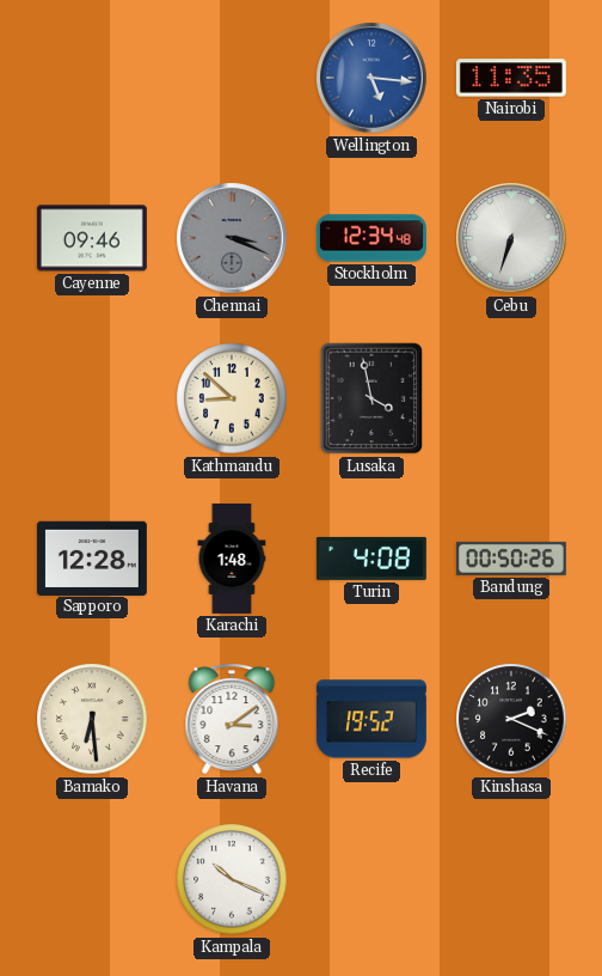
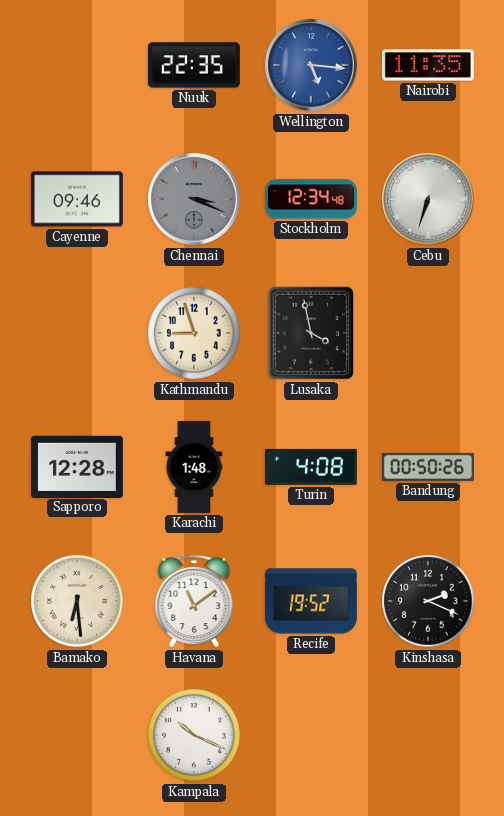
Nuuk: none -> 22:35 (194, 65)
Kathmandu: 8:52 -> 8:57 (194, 333)
Havana: 3:09 -> 11:09 (194, 601)
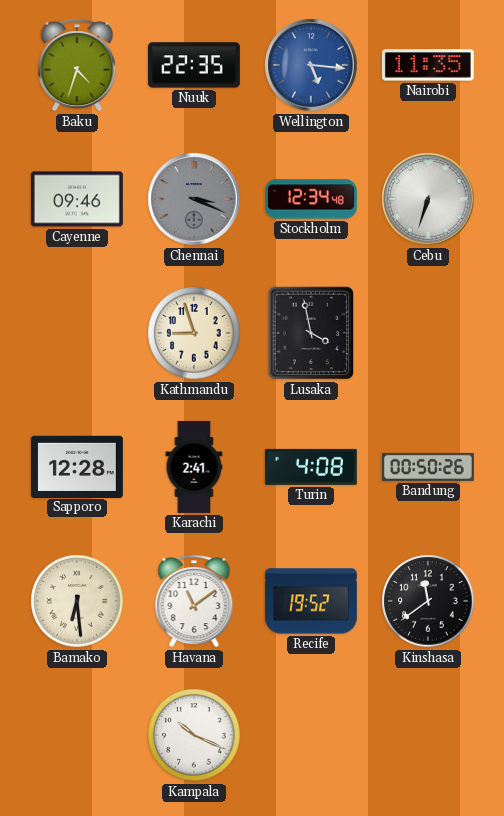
Baku: none -> 4:33 (77, 65)
Karachi: 1:48 -> 2:41 (194, 467)
Kinshasa: 2:19 -> 11:39 (428, 601)
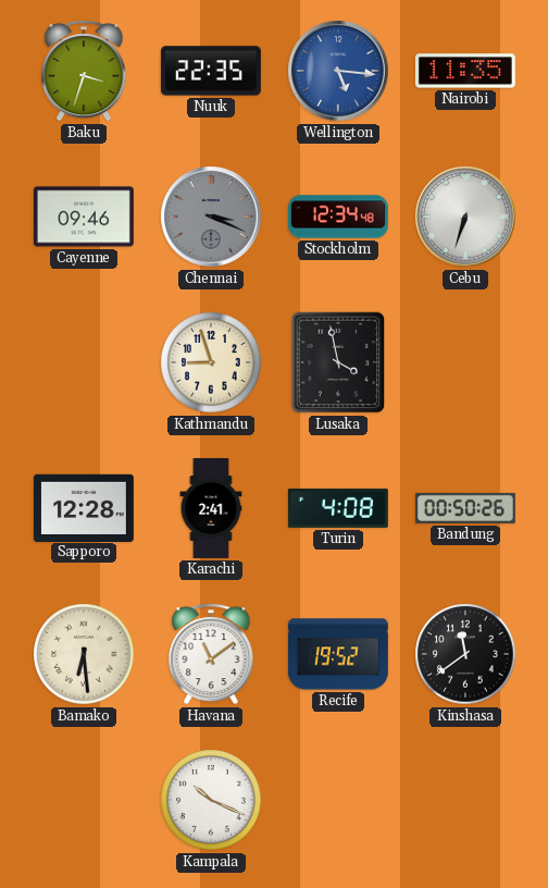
Baku: 4:33 -> 3:33 (84, 71)
